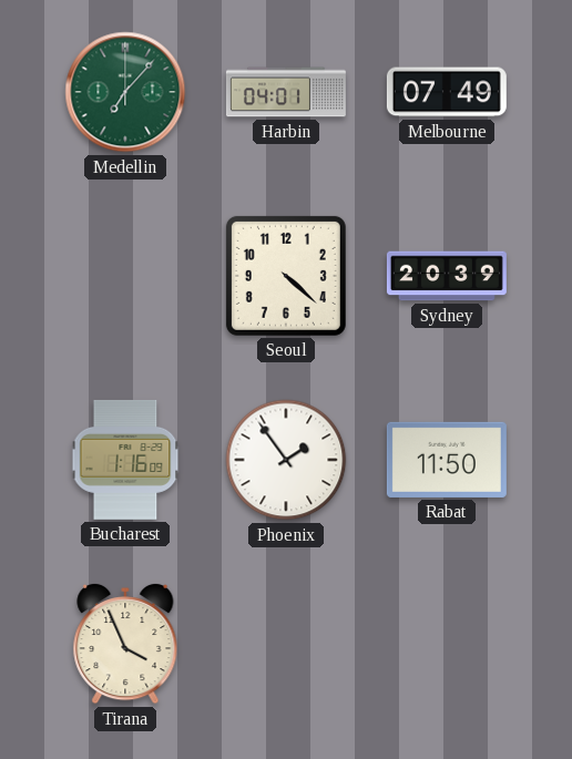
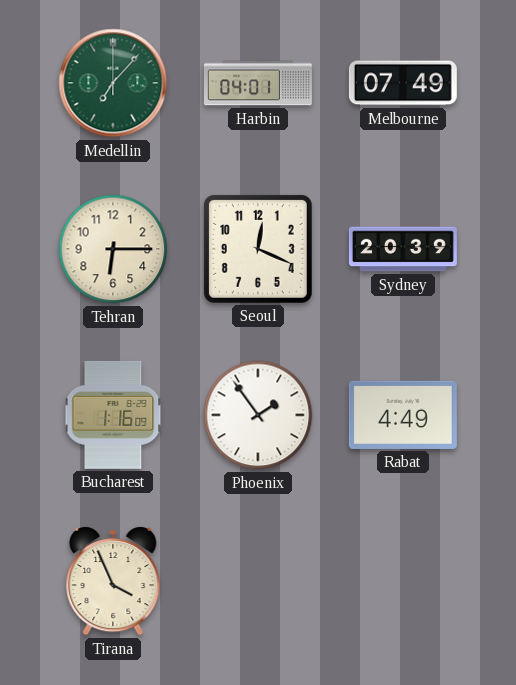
Tehran: none -> 6:15 (113, 249)
Seoul: 4:22 -> 12:19 (258, 249)
Rabat: 11:50 -> 4:49 (403, 415)
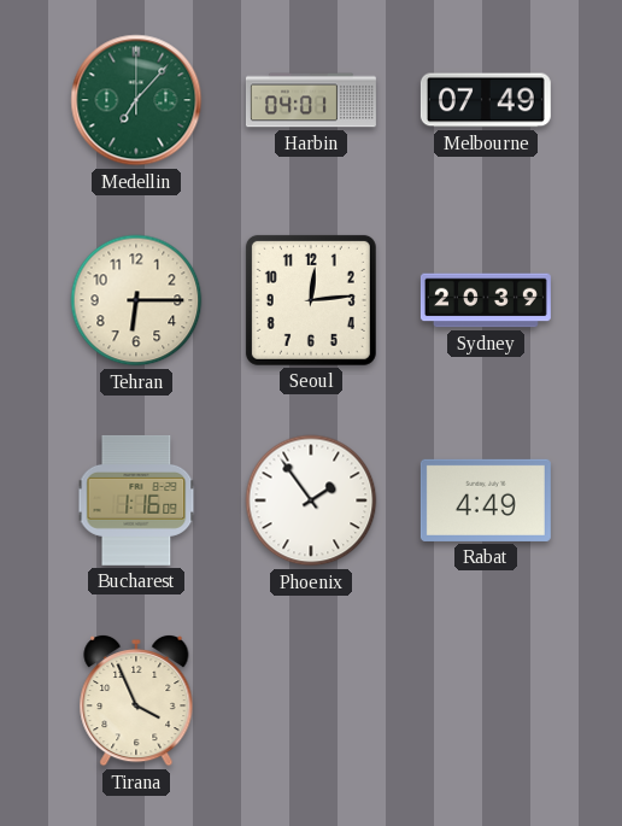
Seoul: 12:19 -> 12:14 (311, 300)
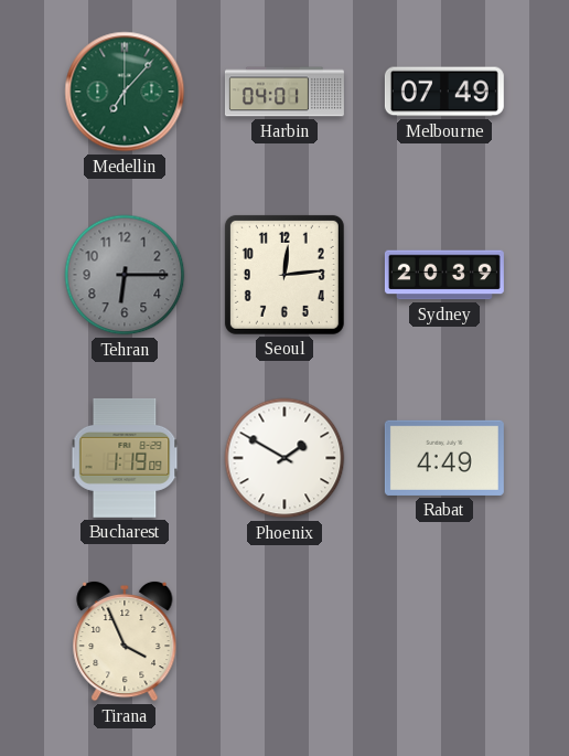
Tehran dial: cream -> grey (125, 275)
Bucharest: 1:16 -> 1:19 (125, 458)
Phoenix: 1:54 -> 1:50 (284, 458)
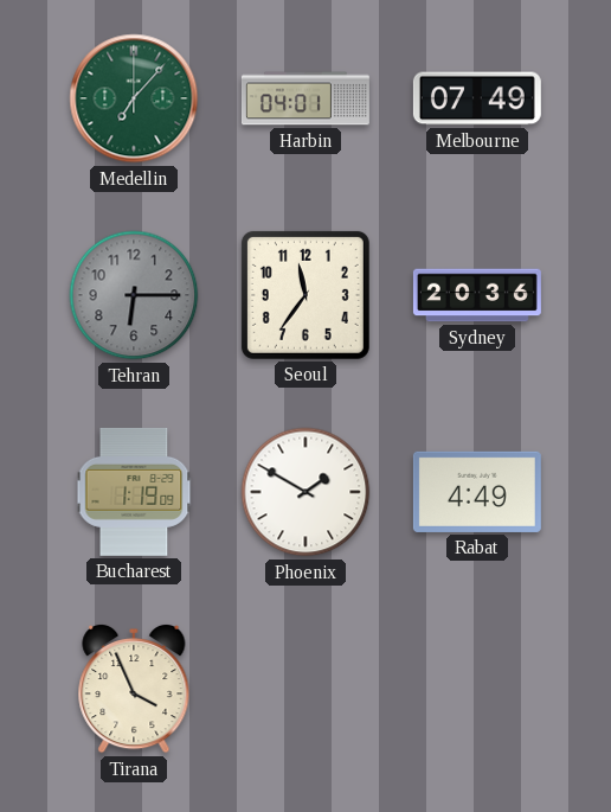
Seoul: 12:14 -> 11:36 (305, 295)
Sydney: 20:39 -> 20:36 (477, 295)
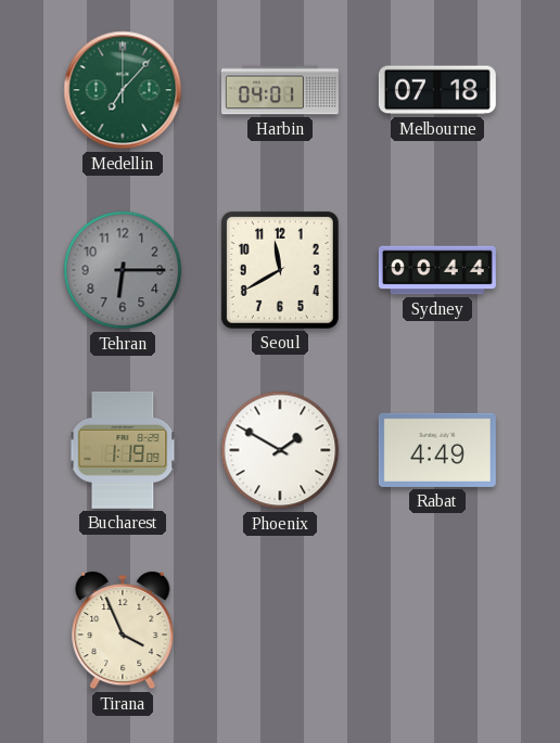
Melbourne: 07:49 -> 07:18 (437, 90)
Seoul: 11:36 -> 11:40 (280, 270)
Sydney: 20:36 -> 00:44 (437, 270)
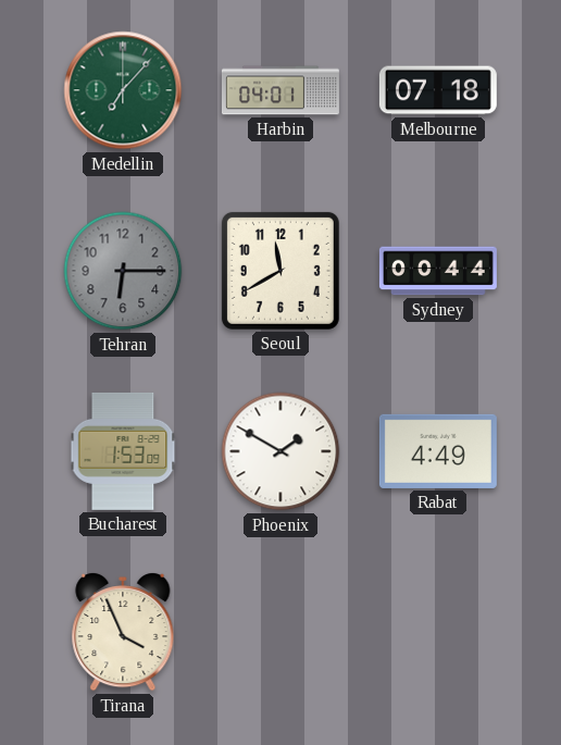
Bucharest: 1:19 -> 1:53 (123, 451)
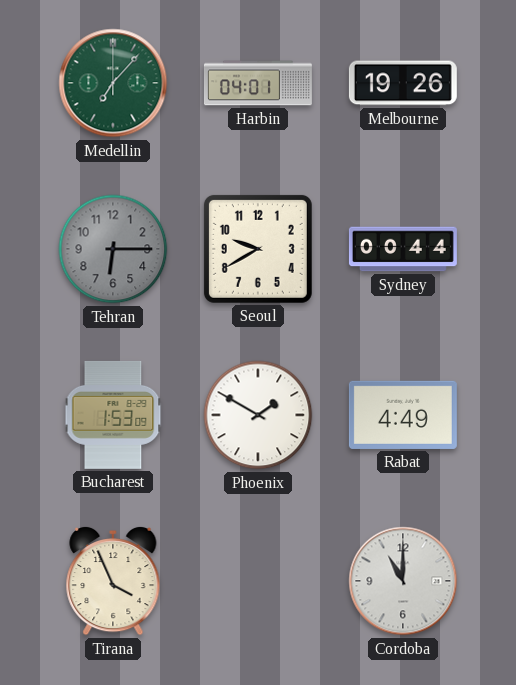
Melbourne: 07:18 -> 19:26 (403, 83)
Seoul: 11:40 -> 9:40 (258, 249)
Cordoba: none -> 11:00 (403, 581)
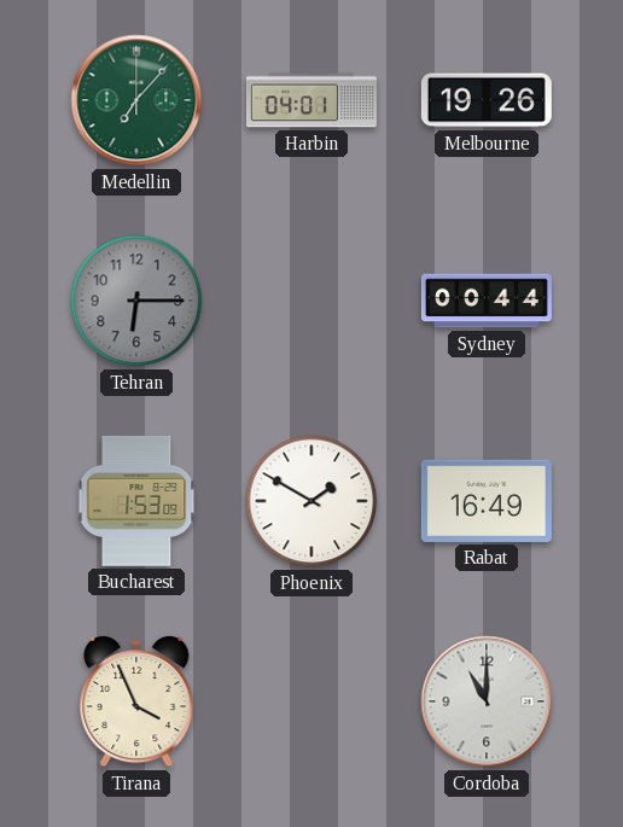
Seoul: 9:40 -> none (258, 249)
Rabat: 4:49 -> 16:49 (487, 501)
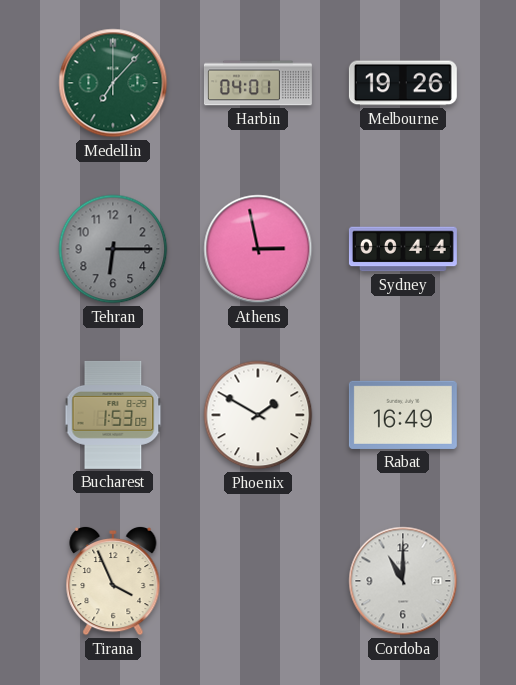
Athens: none -> 2:58 (258, 249)
